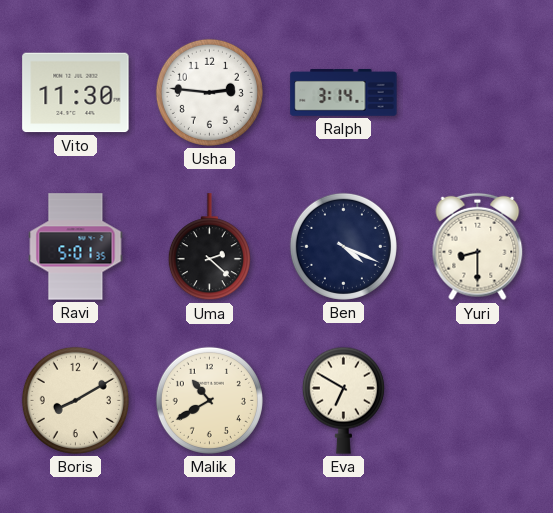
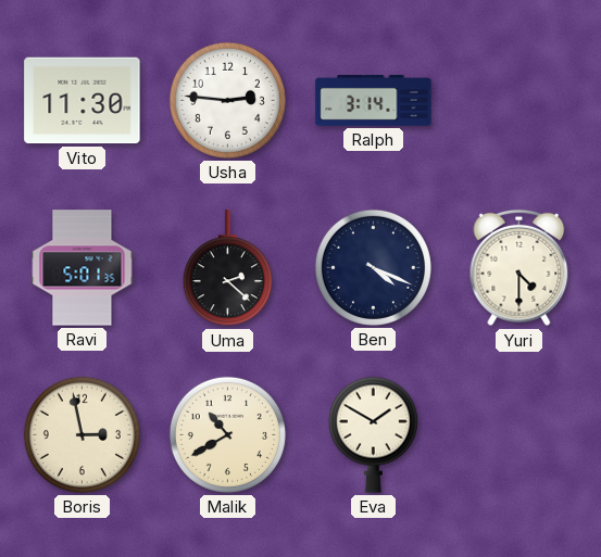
Yuri: 8:30 -> 4:30 (519, 268)
Boris: 8:10 -> 2:58 (82, 434)
Eva: 6:50 -> 1:50 (373, 434)
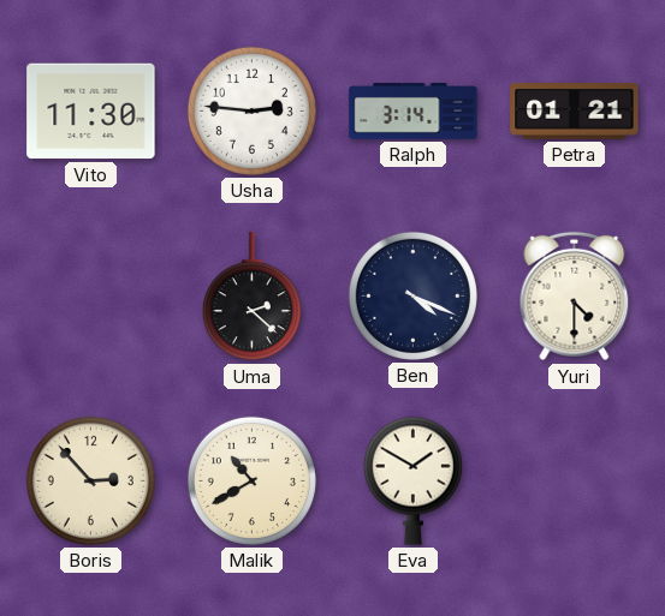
Petra: none -> 01:21 (575, 112)
Ravi: 5:01 -> none (83, 268)
Boris: 2:58 -> 2:53 (90, 480)
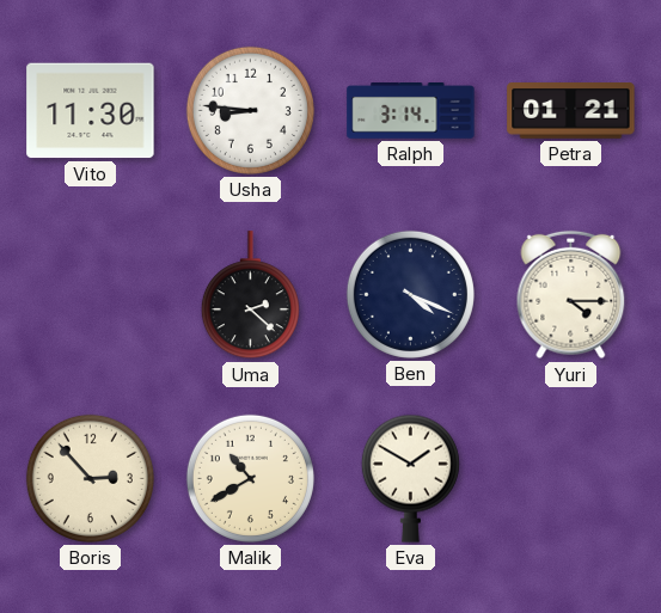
Usha: 2:46 -> 8:46 (250, 110)
Yuri: 4:30 -> 4:15 (571, 295)
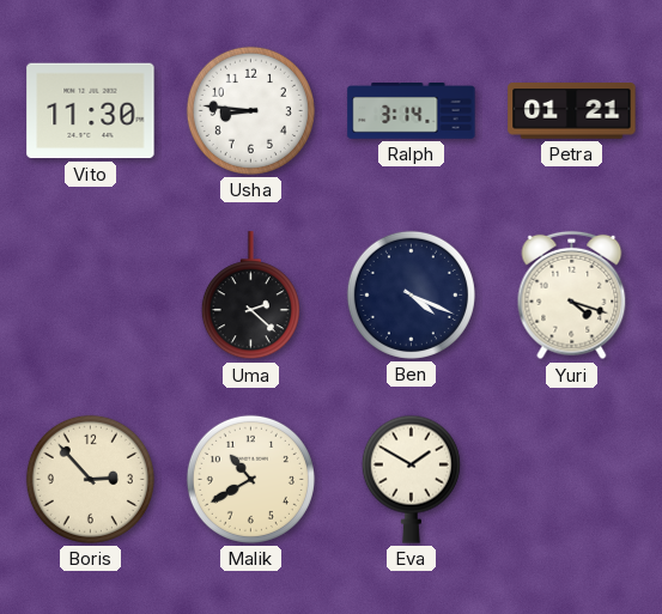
Yuri: 4:15 -> 4:18 (572, 296)
